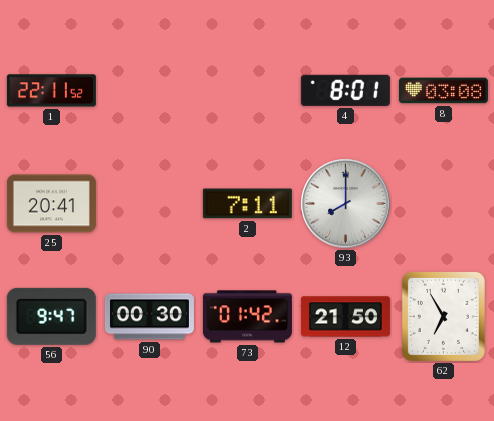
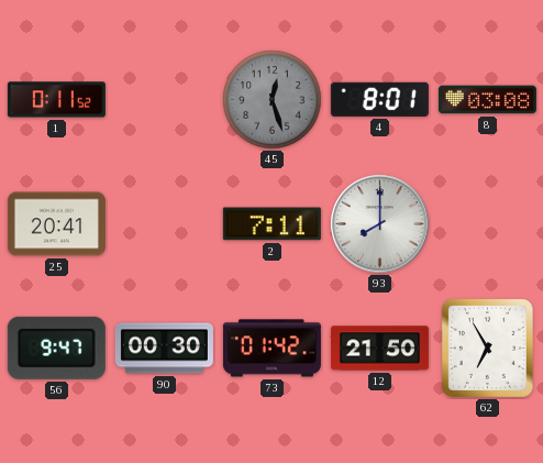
1: 22:11 -> 0:11 (56, 100)
45: none -> 12:27 (273, 100)
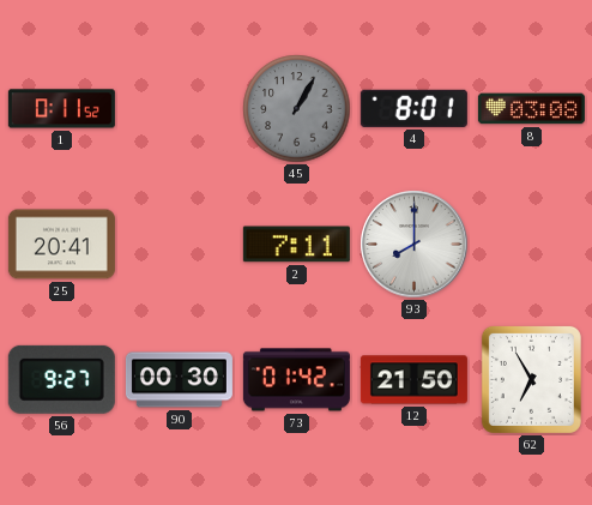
45: 12:27 -> 1:05 (297, 109)
56: 9:47 -> 9:27 (61, 379)
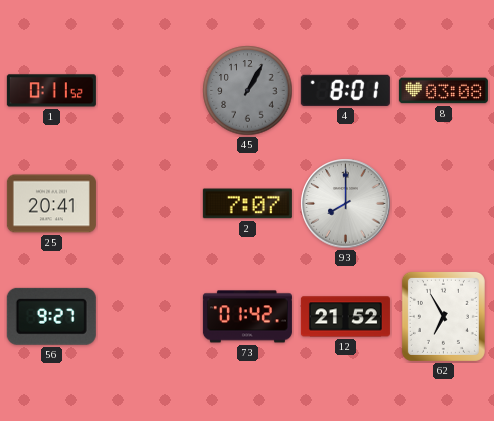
2: 7:11 -> 7:07 (247, 204)
90: 00:30 -> none (179, 380)
12: 21:50 -> 21:52 (345, 317)
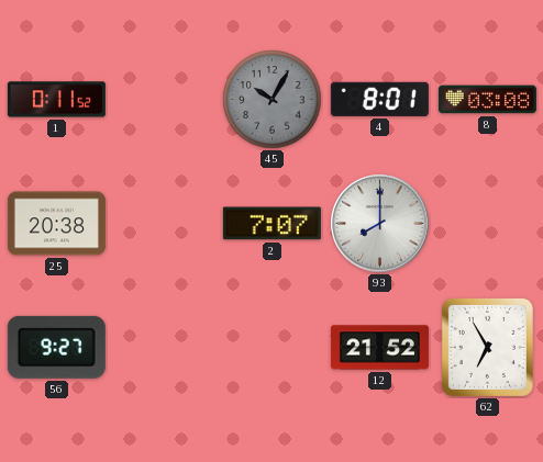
45: 1:05 -> 10:05 (273, 100)
25: 20:41 -> 20:38 (56, 224)
73: 01:42 -> none (247, 317)
